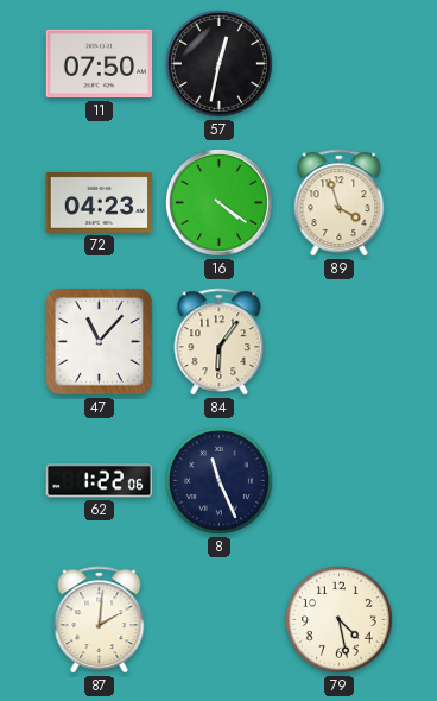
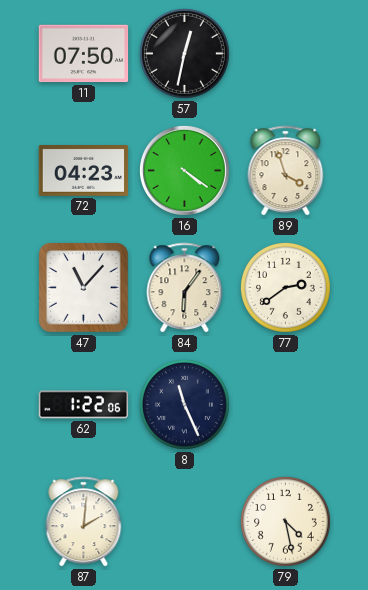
77: none -> 2:39 (285, 287)
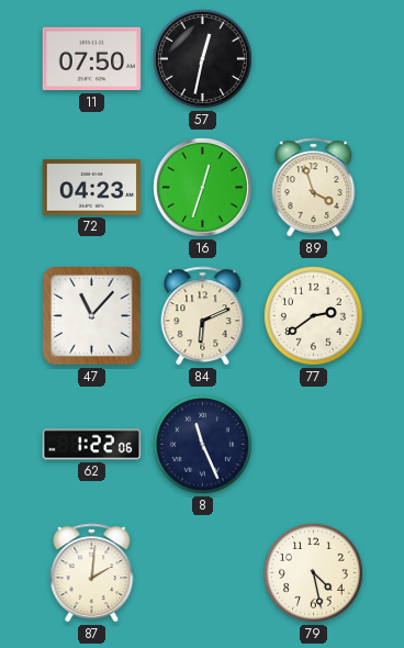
16: 4:21 -> 12:33 (202, 187)
84: 6:06 -> 6:11 (203, 316)
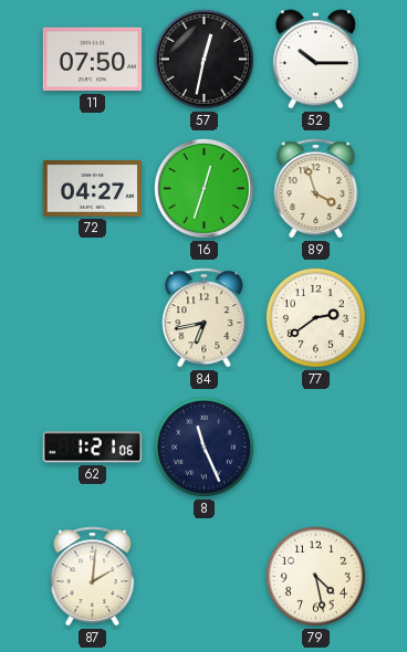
52: none -> 10:15 (315, 60)
72: 04:23 -> 04:27 (93, 189)
47: 11:07 -> none (92, 316)
84: 6:11 -> 6:43 (205, 318)
62: 1:22 -> 1:21 (93, 448)
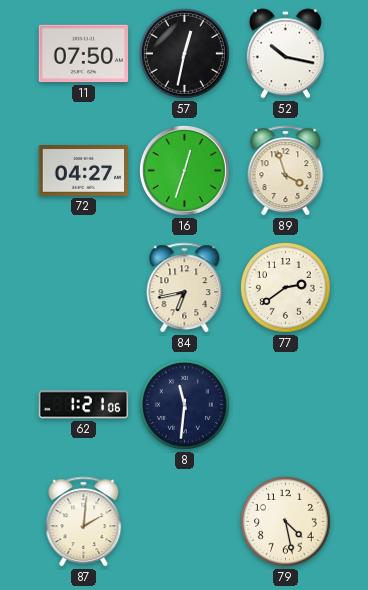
52: 10:15 -> 10:17 (285, 54)
8: 11:26 -> 11:31 (184, 404)
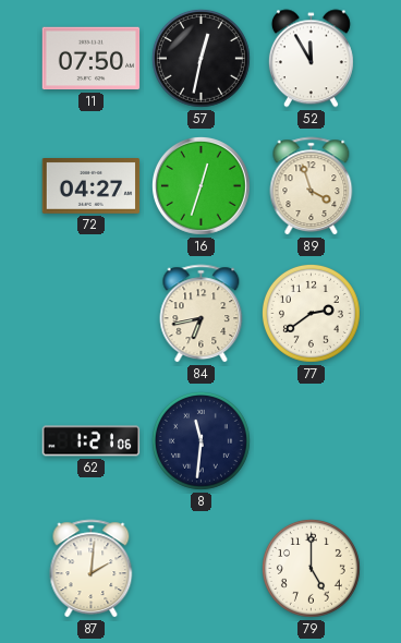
52: 10:17 -> 11:55 (311, 59)
79: 4:28 -> 5:00 (311, 568)
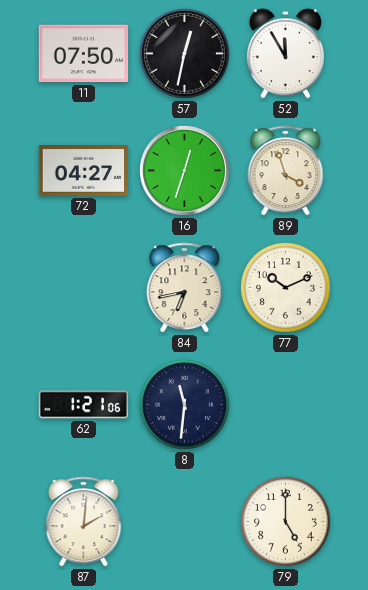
77: 2:39 -> 10:11 (285, 287)
